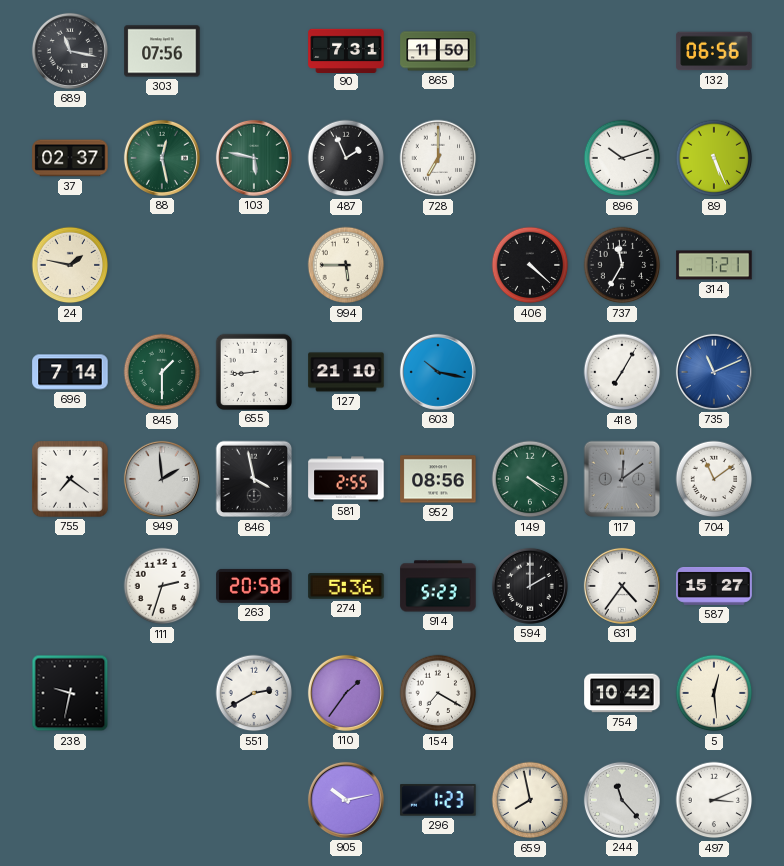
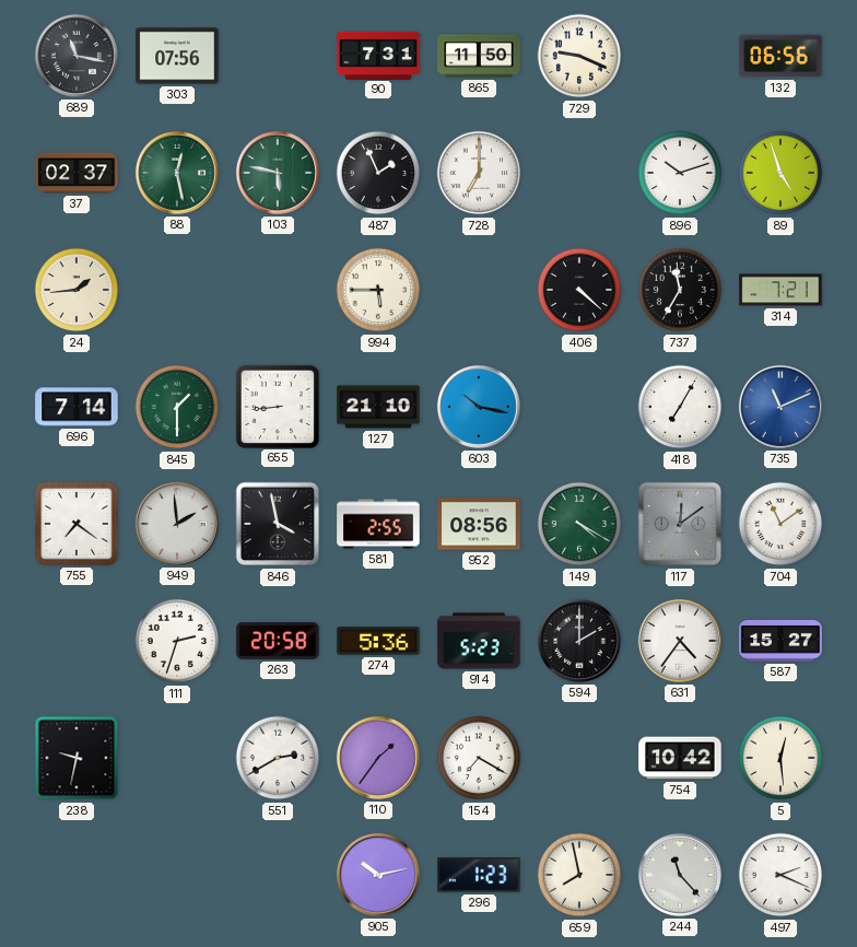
729: none -> 9:19 (579, 56)
89: 5:26 -> 4:57 (780, 173)
24: 1:47 -> 1:44 (77, 290)
497: 3:11 -> 2:19 (780, 875)
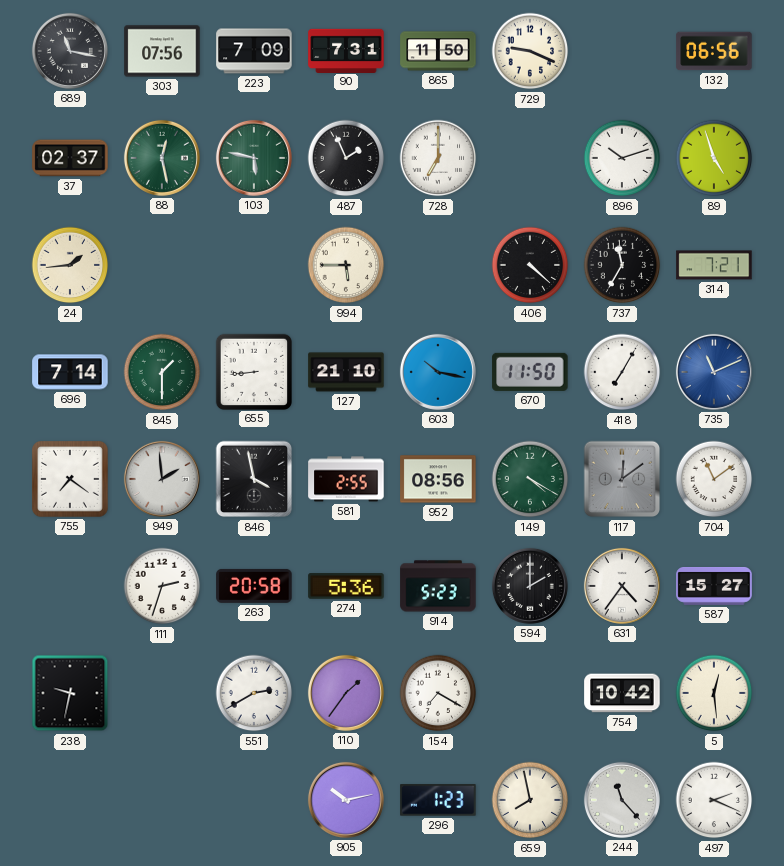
223: none -> 7:09 (254, 51)
670: none -> 11:50 (530, 372)
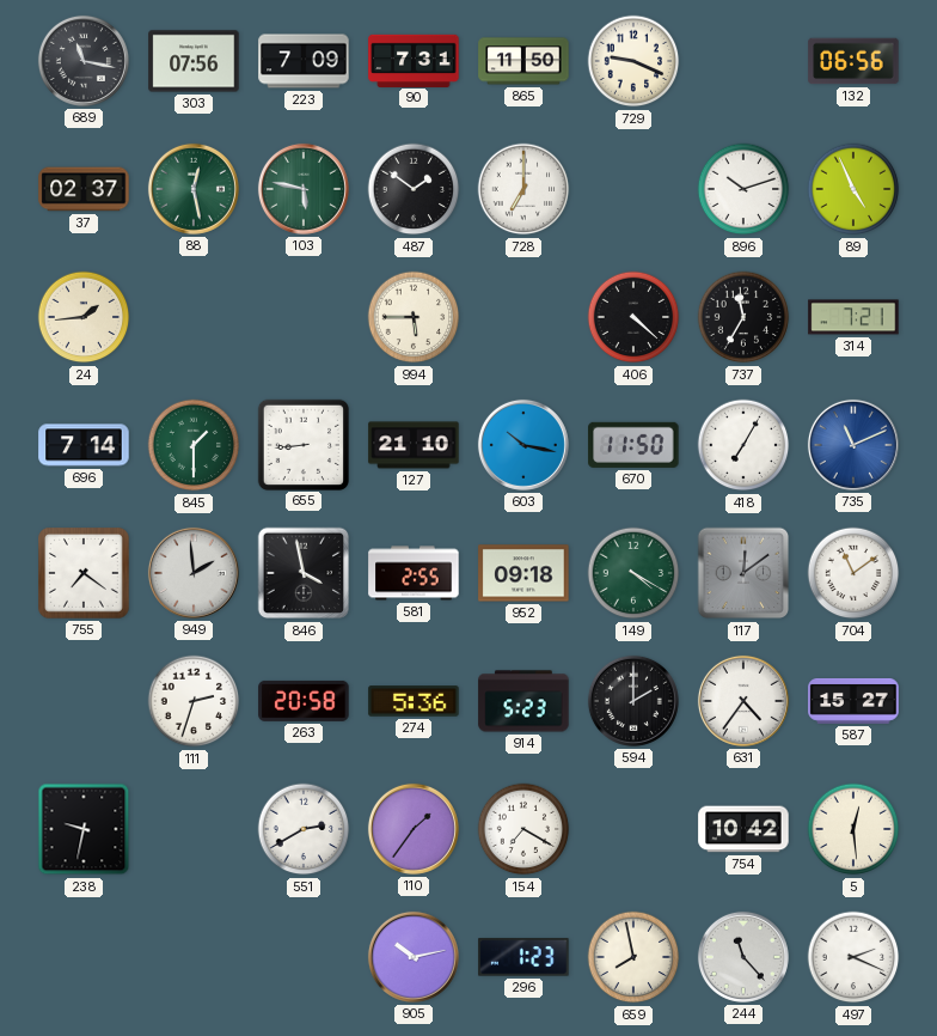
487: 1:56 -> 1:51 (414, 189)
89: 4:57 -> 4:56 (853, 189)
952: 08:56 -> 09:18 (523, 573)
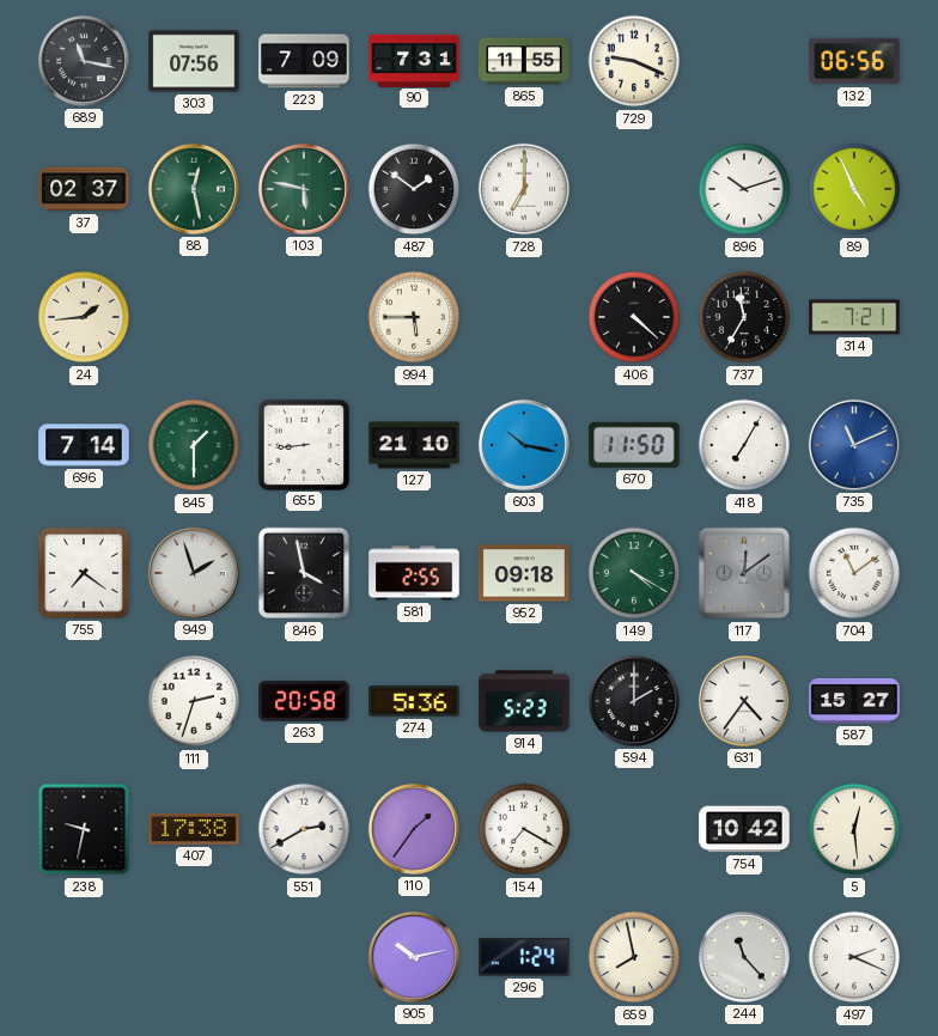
865: 11:50 -> 11:55 (524, 61)
949: 1:59 -> 1:57 (194, 573)
407: none -> 17:38 (194, 829)
296: 1:23 -> 1:24 (524, 957)
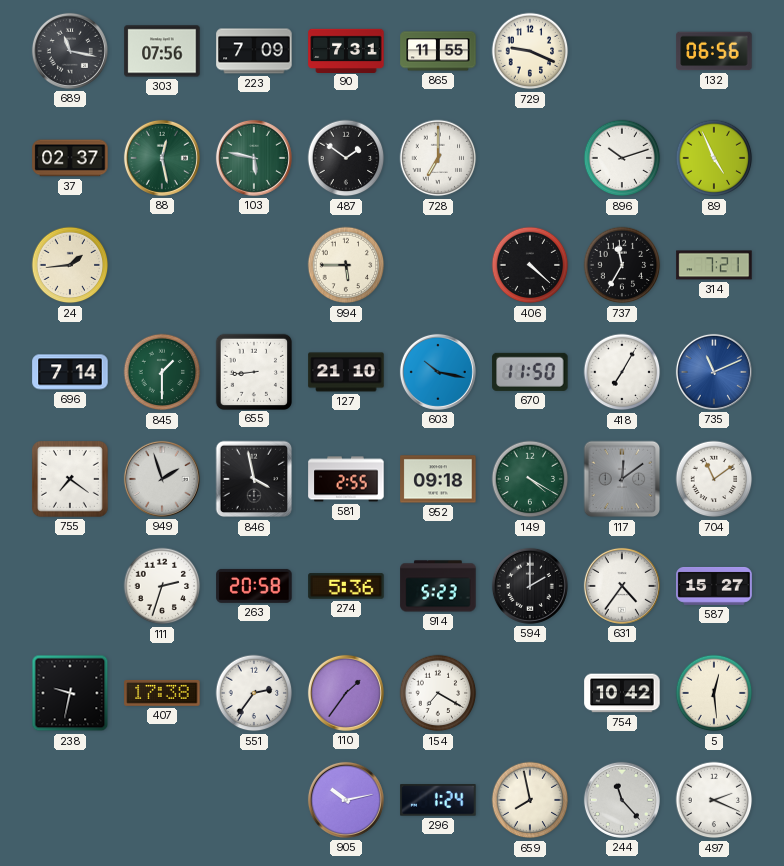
551: 2:40 -> 2:36 (254, 693)
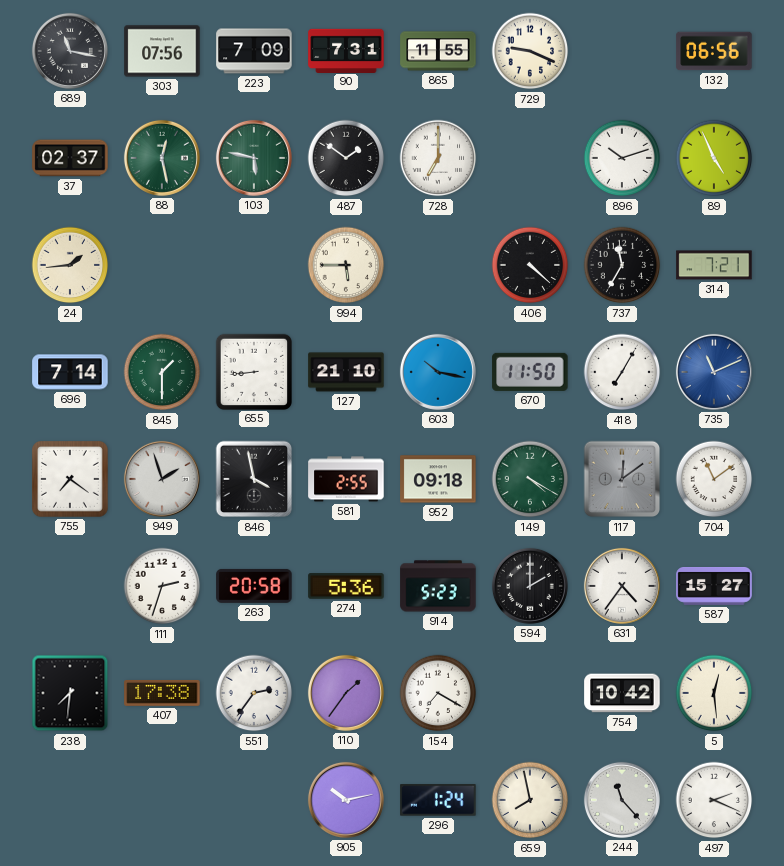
238: 9:32 -> 7:31 (70, 693)
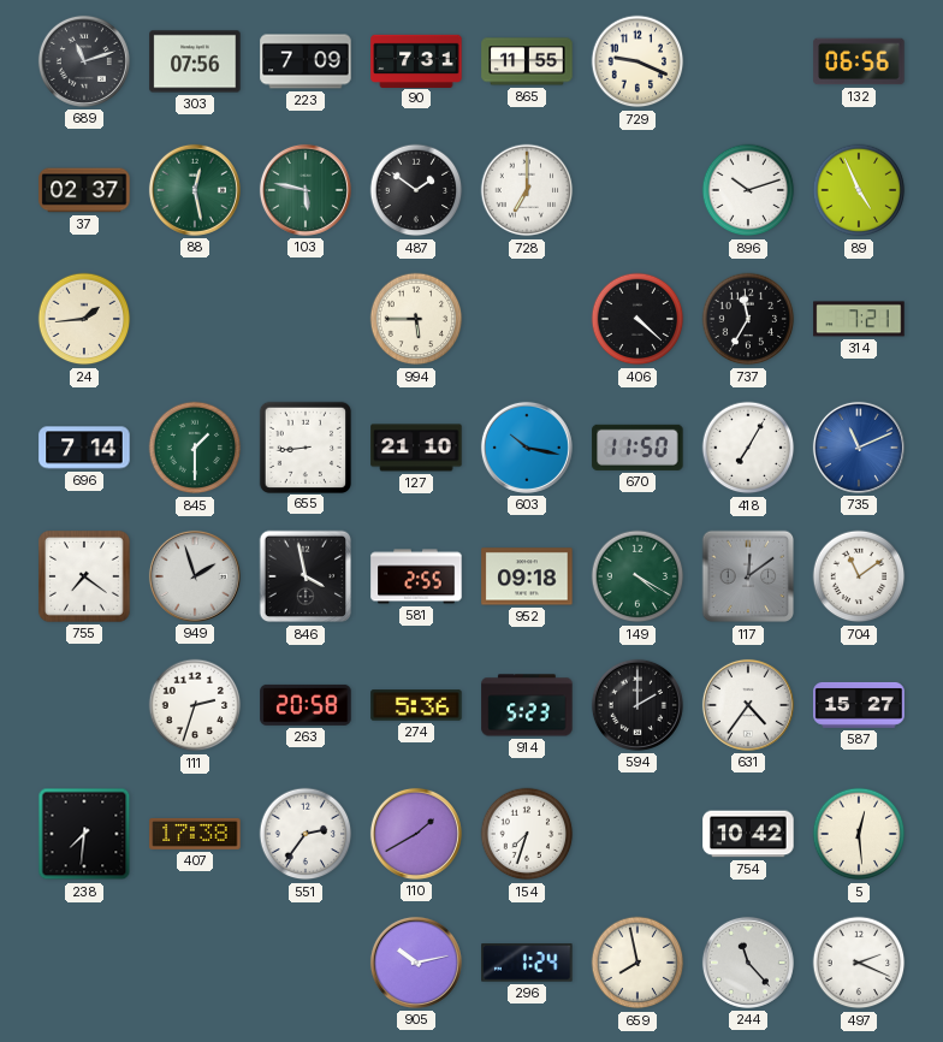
689: 11:17 -> 11:12 (84, 61)
110: 1:36 -> 1:40 (416, 834)
154: 7:20 -> 7:33 (527, 834)
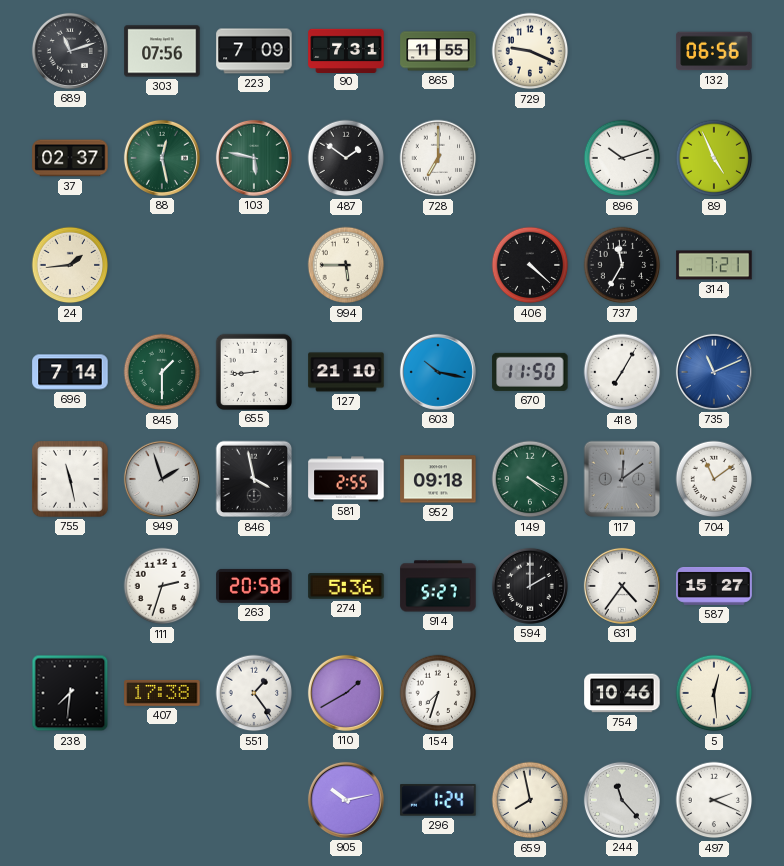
755: 7:21 -> 11:28 (71, 480)
914: 5:23 -> 5:27 (438, 586)
551: 2:36 -> 1:24 (254, 693)
754: 10:42 -> 10:46 (622, 693)
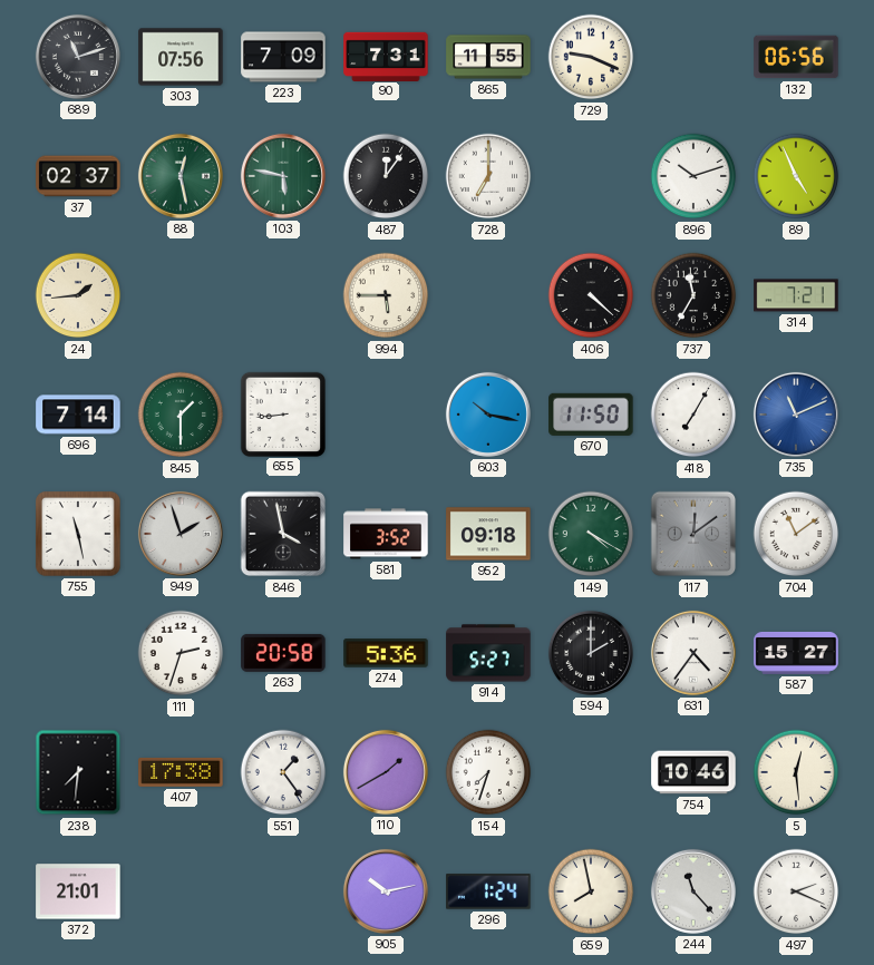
487: 1:51 -> 12:06 (386, 176)
127: 21:10 -> none (346, 372)
581: 2:55 -> 3:52 (386, 534)
372: none -> 21:01 (78, 891)
